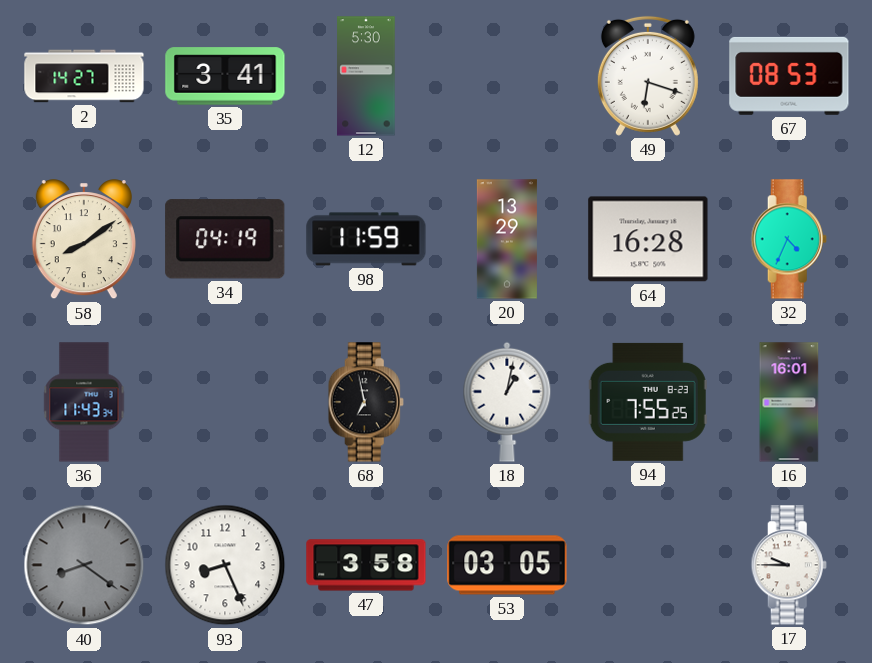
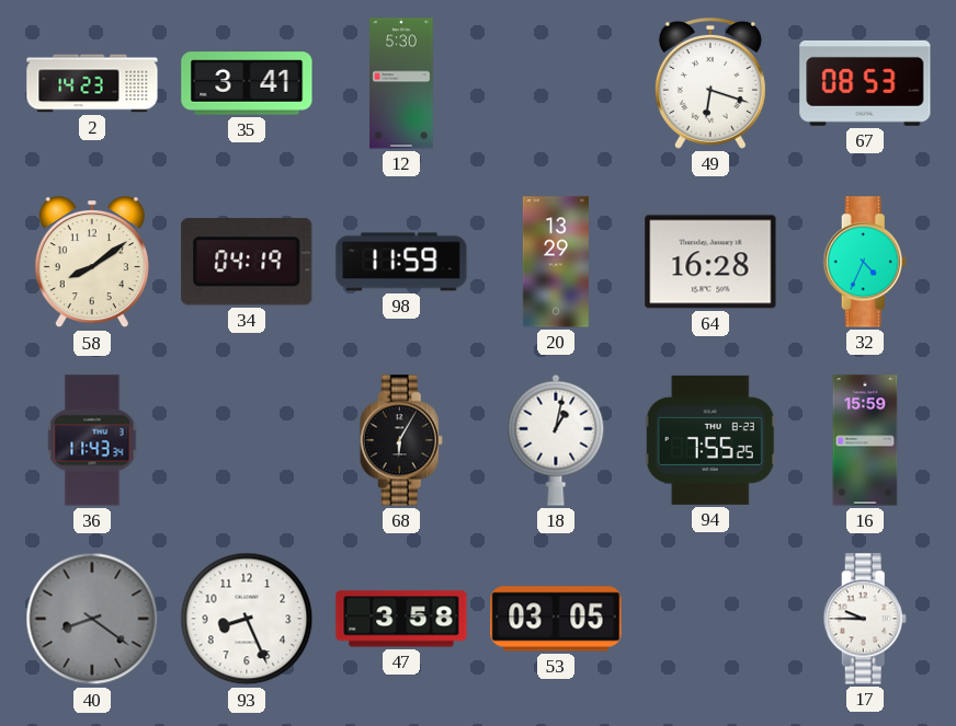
2: 14:27 -> 14:23 (92, 83)
68: 6:58 -> 6:05 (401, 440)
16: 16:01 -> 15:59 (865, 440)
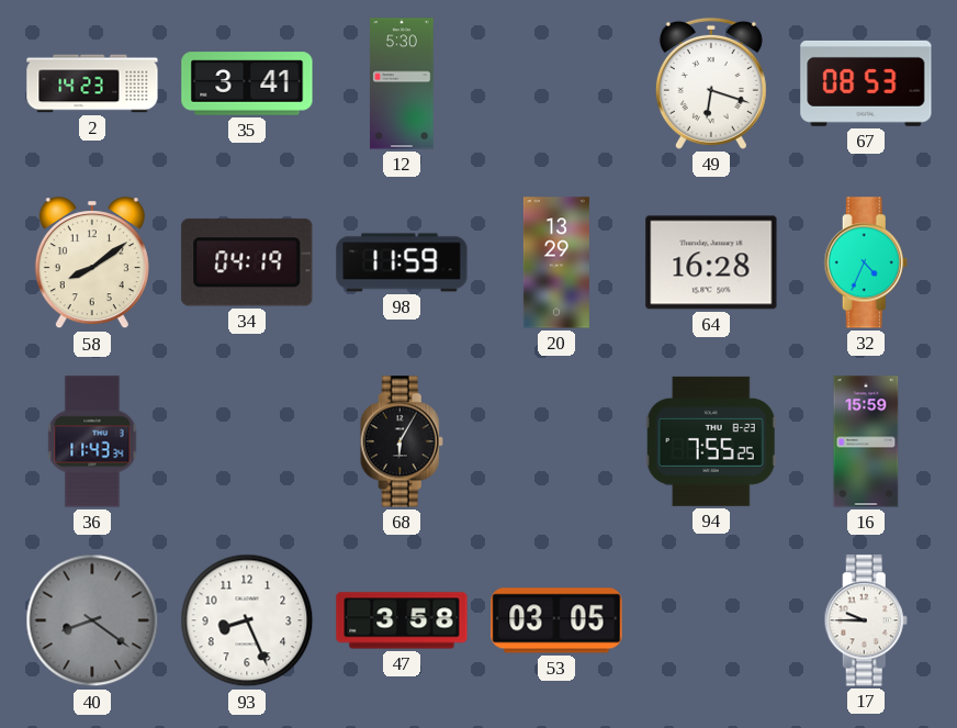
18: 1:02 -> none (556, 440)
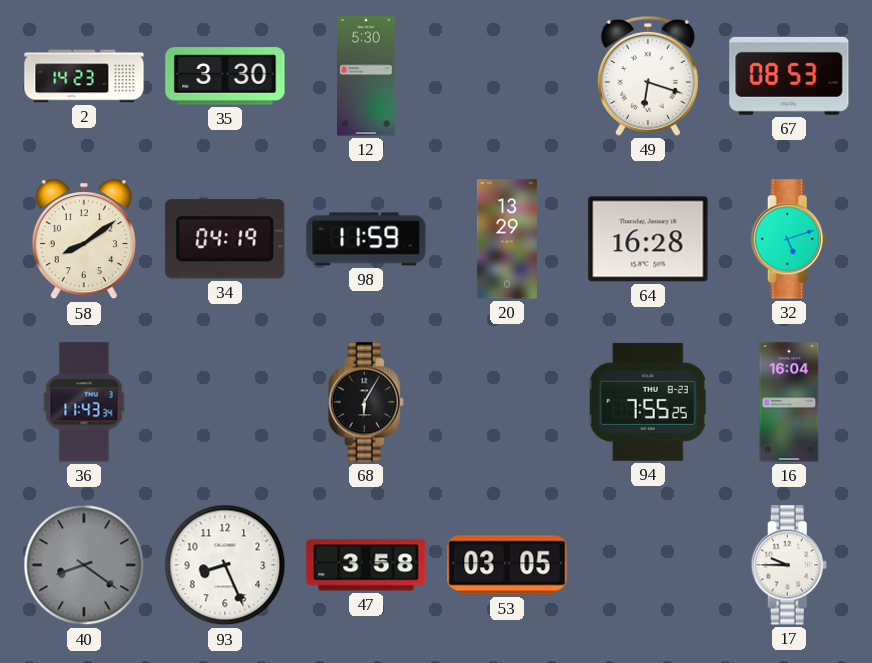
35: 3:41 -> 3:30 (225, 76)
32: 4:34 -> 5:12 (789, 239)
16: 15:59 -> 16:04 (789, 402)
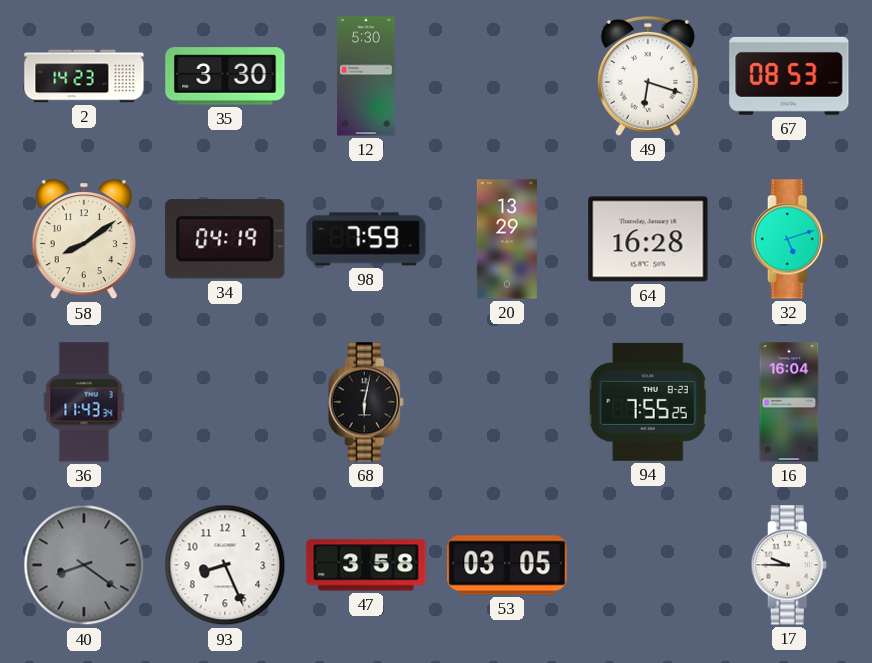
98: 11:59 -> 7:59 (366, 239)
68: 6:05 -> 6:02 (366, 402)
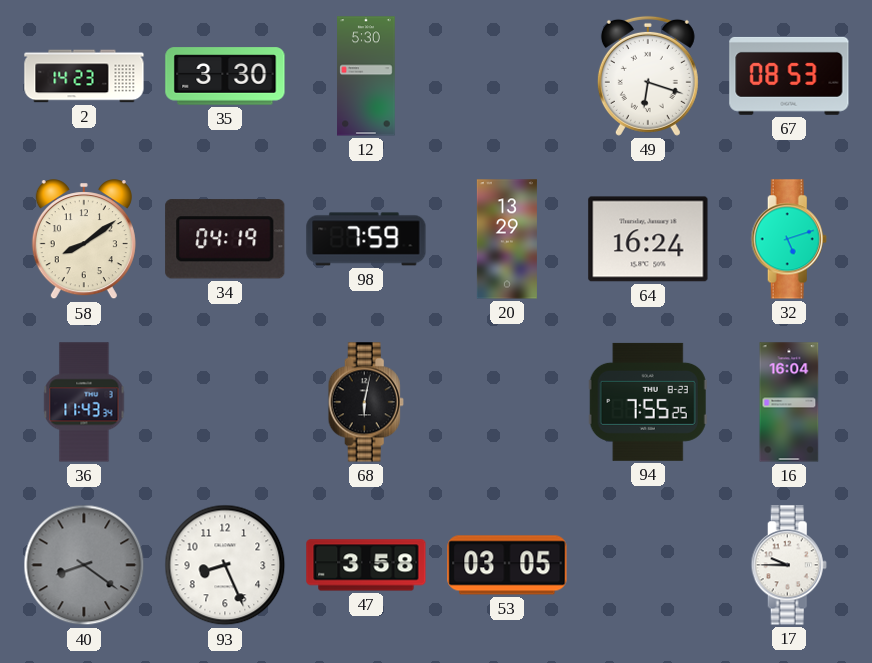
64: 16:28 -> 16:24 (648, 239)
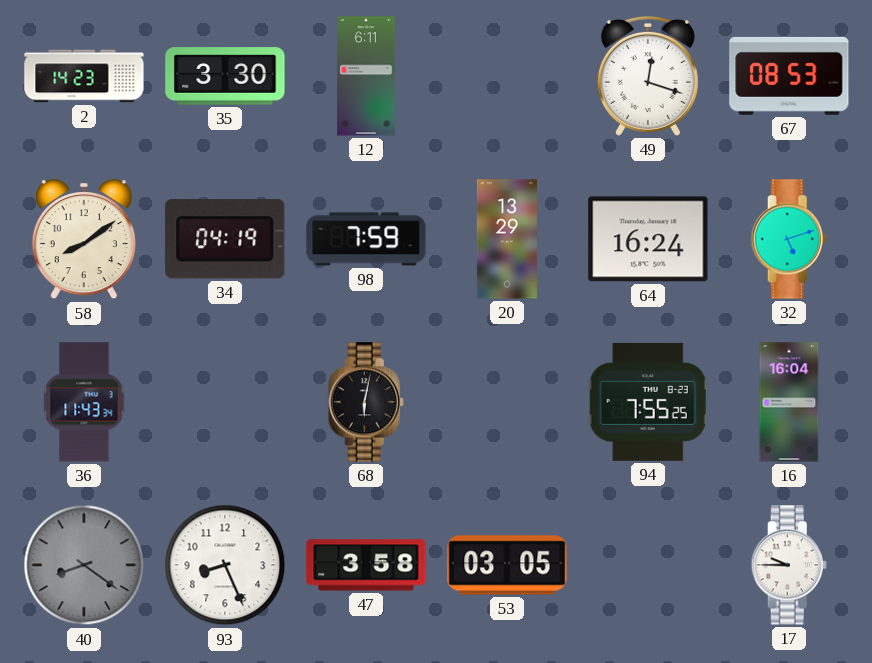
12: 5:30 -> 6:11 (366, 76)
49: 6:18 -> 12:18 (648, 76)
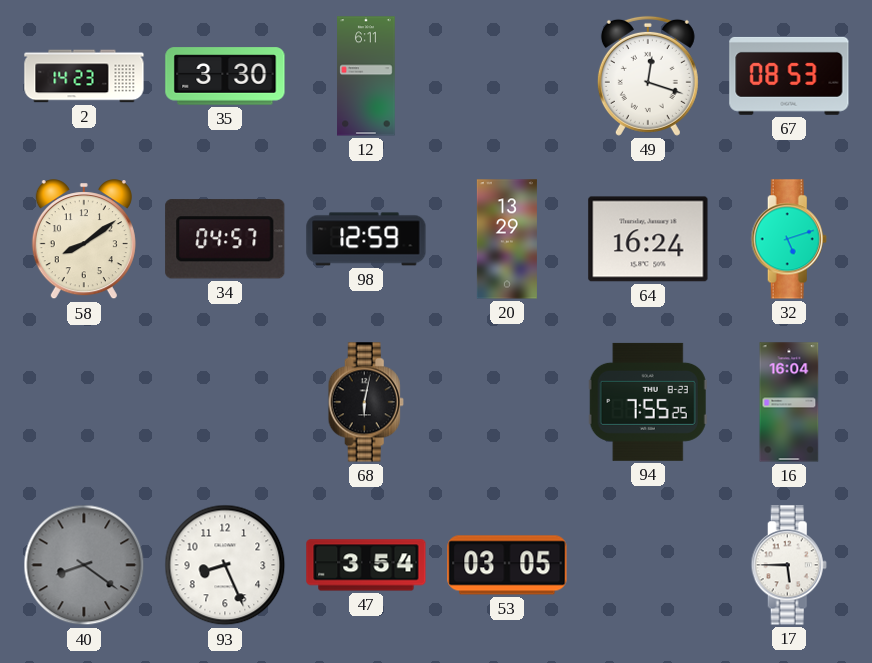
34: 04:19 -> 04:57 (225, 239)
98: 7:59 -> 12:59 (366, 239)
36: 11:43 -> none (84, 402)
47: 3:58 -> 3:54 (366, 565)
17: 9:45 -> 5:45 (789, 565)
